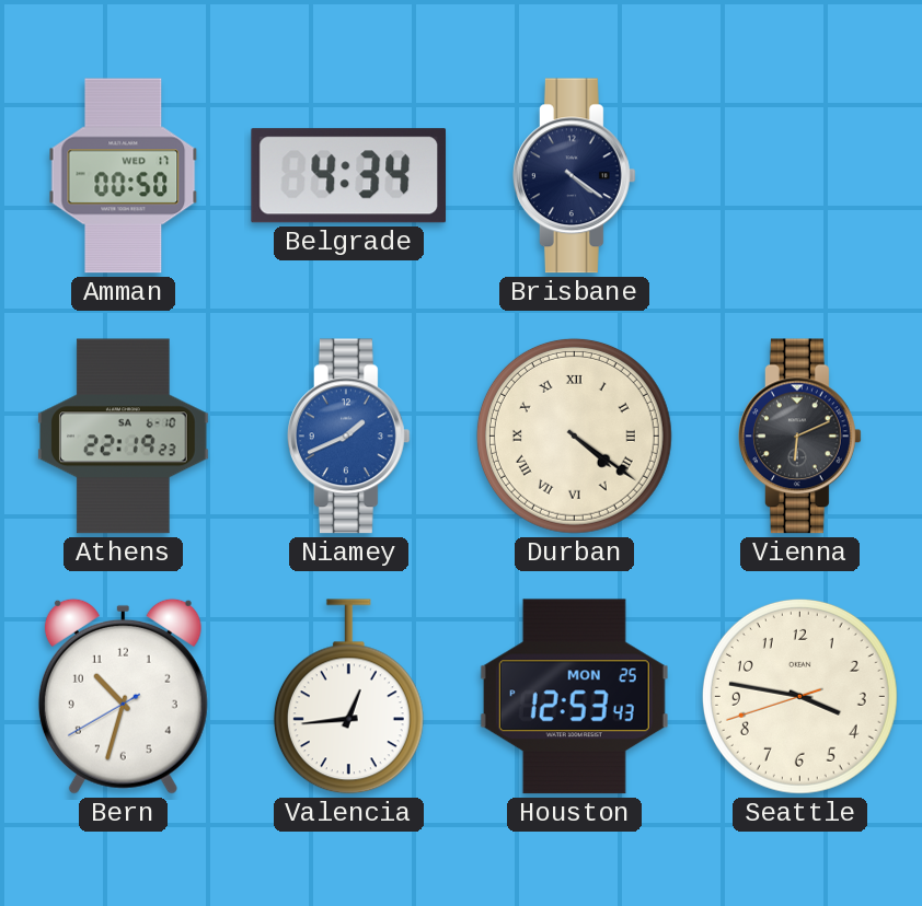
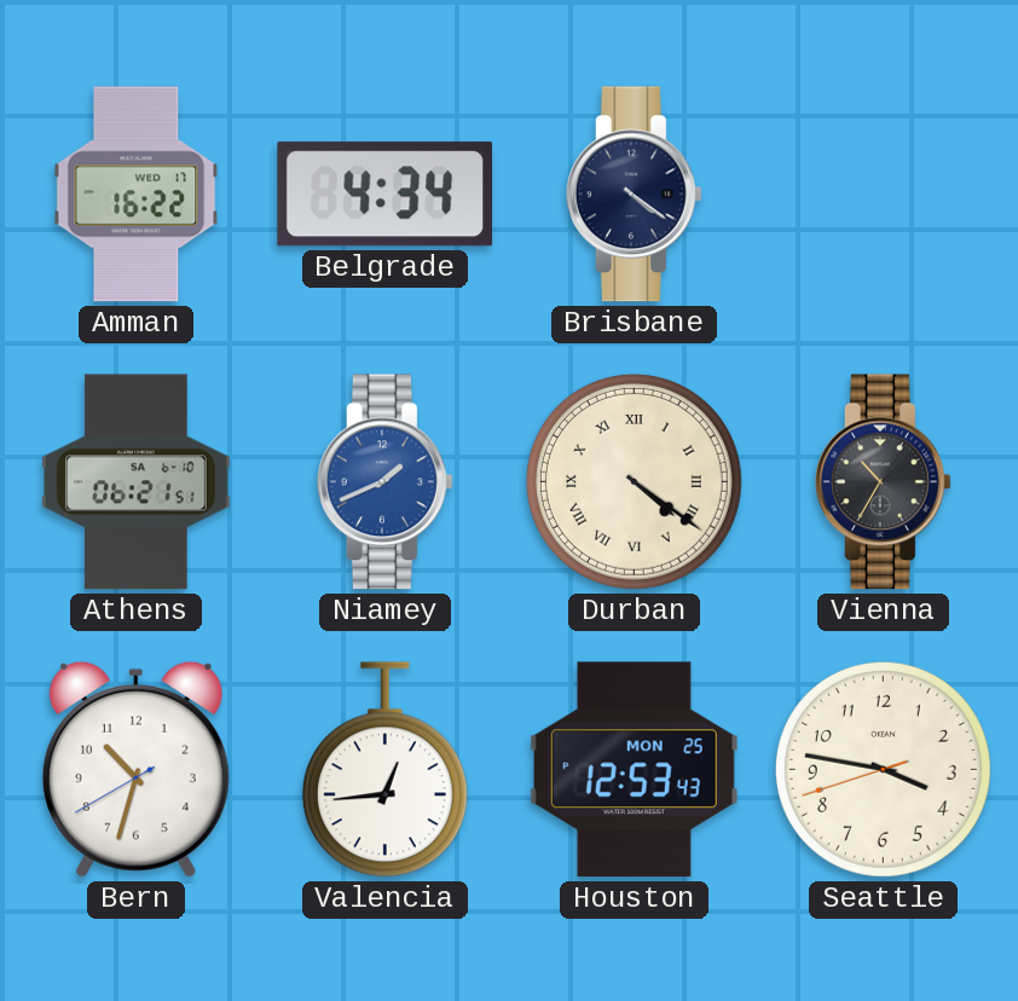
Amman: 00:50 -> 16:22 (137, 195)
Athens: 22:19 -> 06:21 (137, 482)
Vienna: 6:11 -> 10:35 (884, 482)
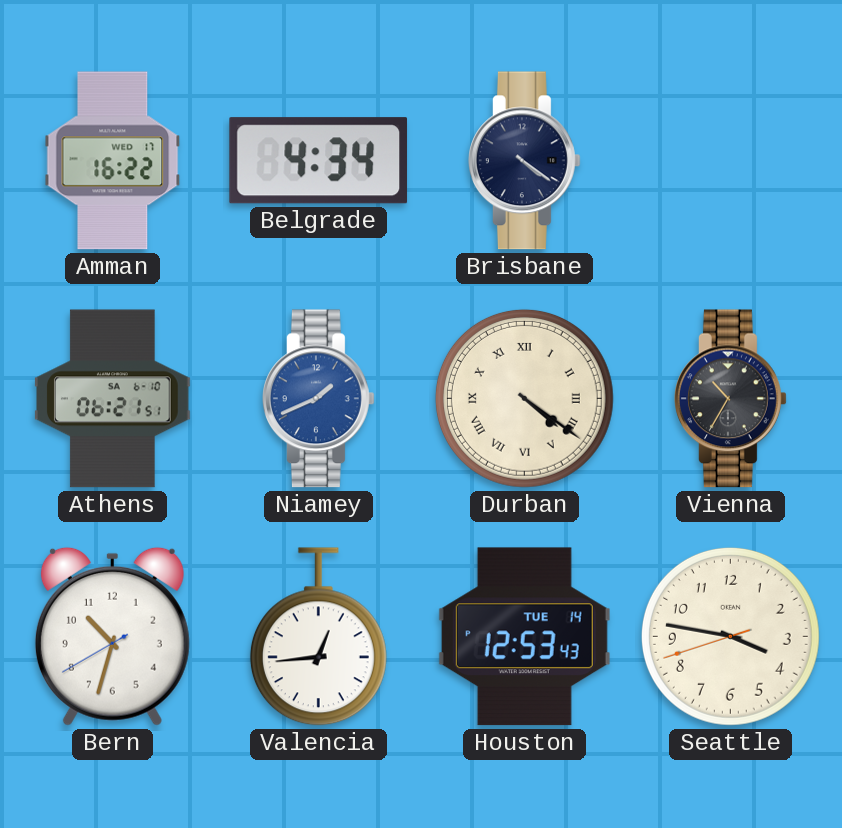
Houston date: MON 25 -> TUE 14 (524, 637)
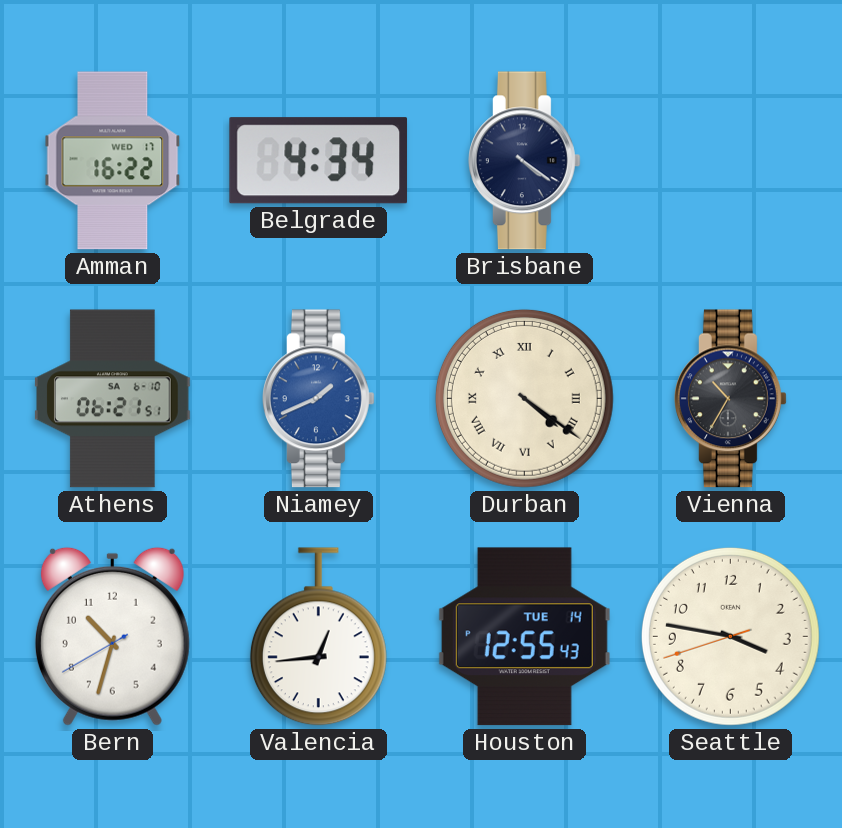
Houston: 12:53 -> 12:55 (524, 637)
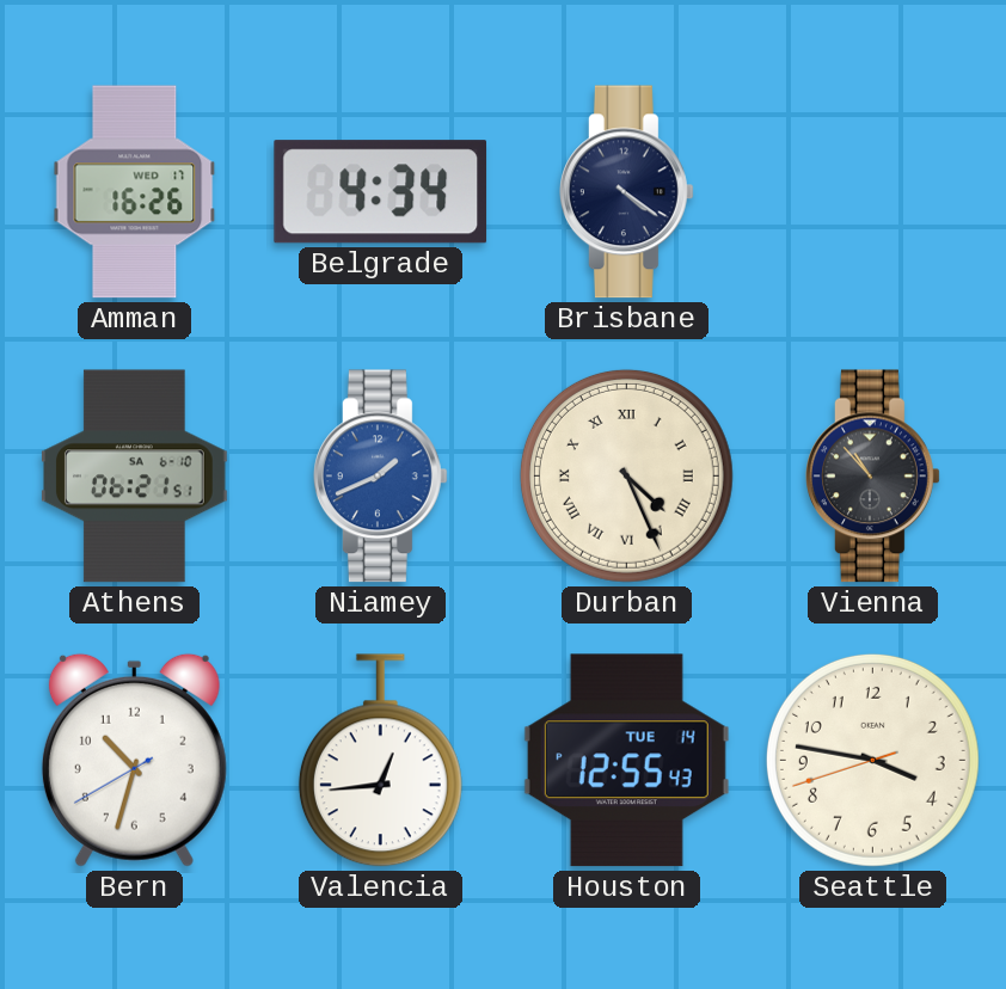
Amman: 16:22 -> 16:26 (135, 192)
Durban: 4:21 -> 4:26 (626, 475)
Vienna: 10:35 -> 10:53 (873, 477)
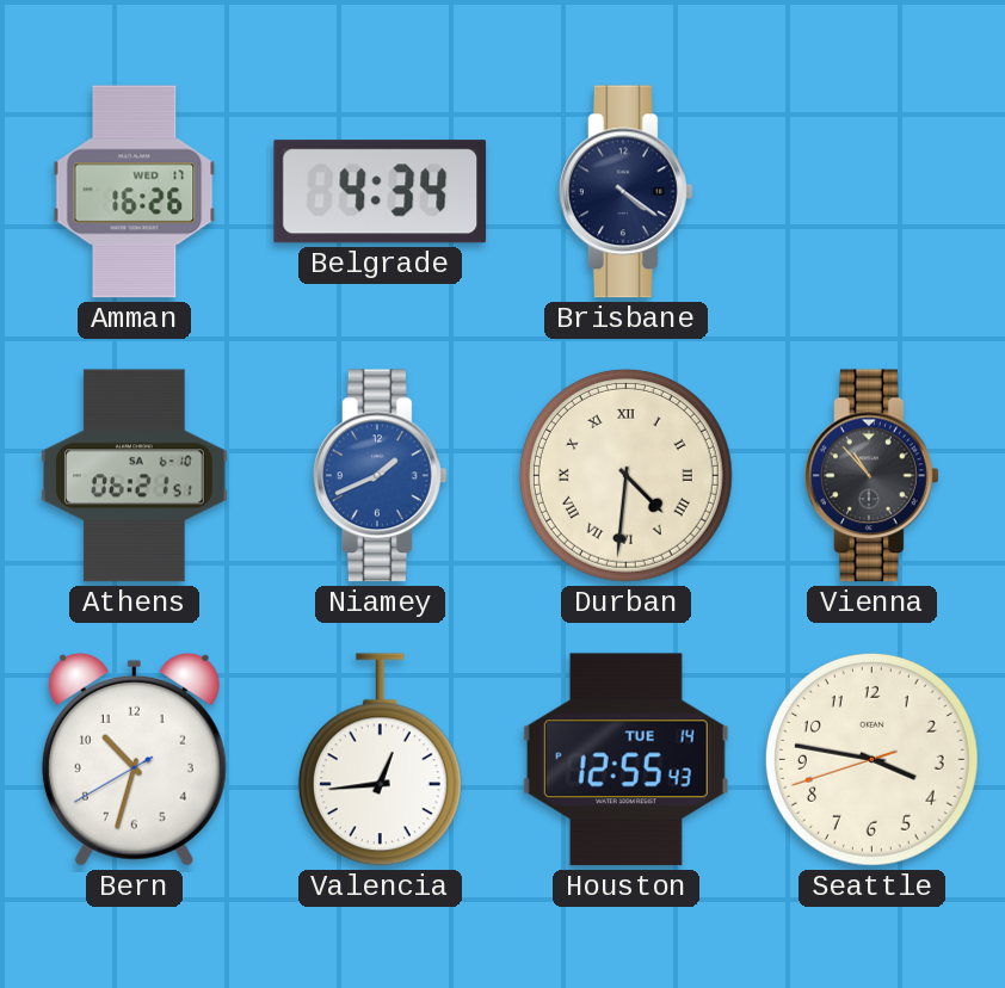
Durban: 4:26 -> 4:31 (625, 475)
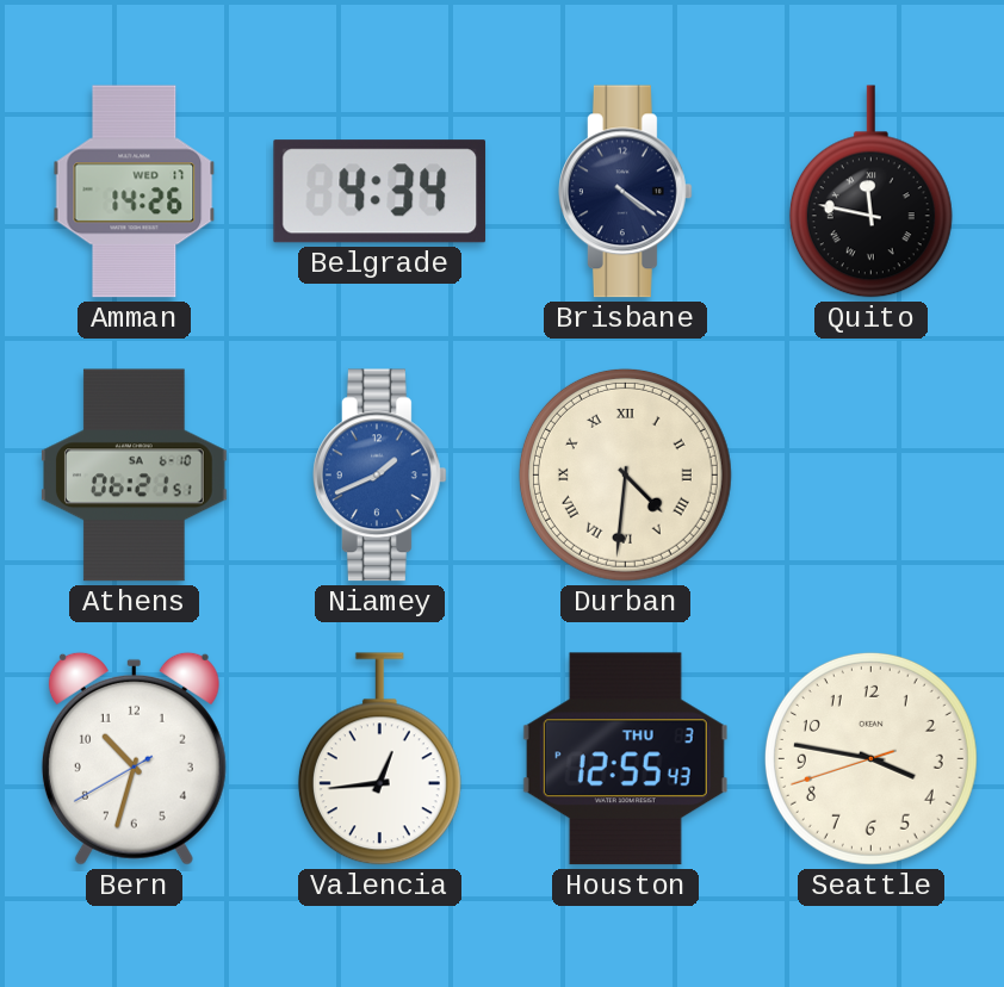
Amman: 16:26 -> 14:26 (135, 192)
Quito: none -> 11:47 (870, 192)
Vienna: 10:53 -> none (873, 476)
Houston date: TUE 14 -> THU 3 (625, 759)
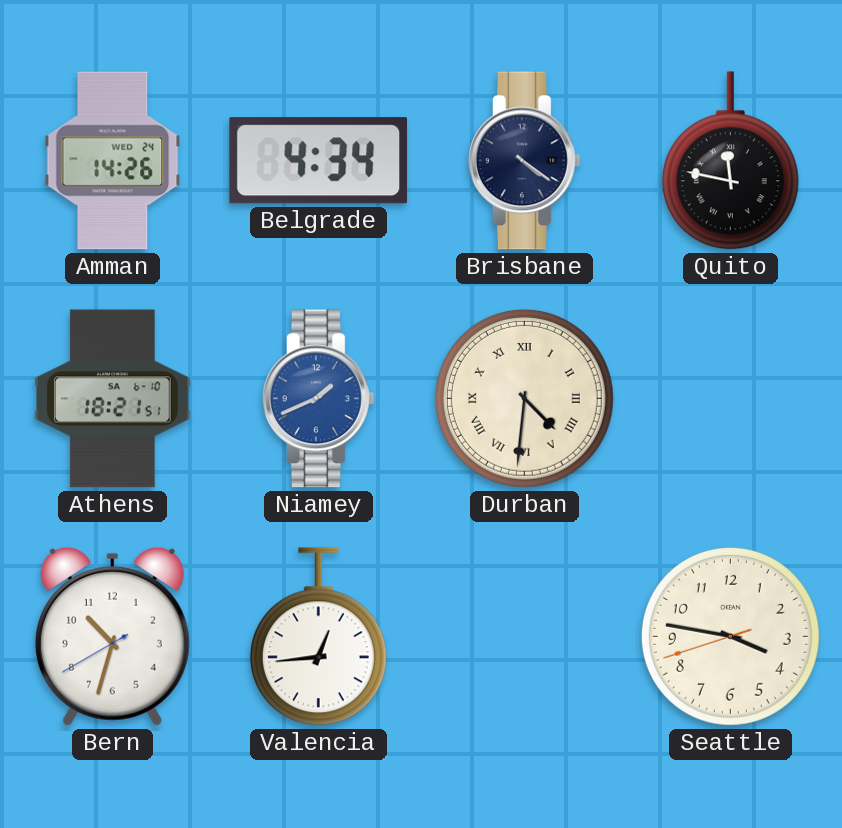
Amman date: WED 17 -> WED 24 (113, 161)
Athens: 06:21 -> 18:21 (113, 399)
Houston: 12:55 -> none (625, 759)
